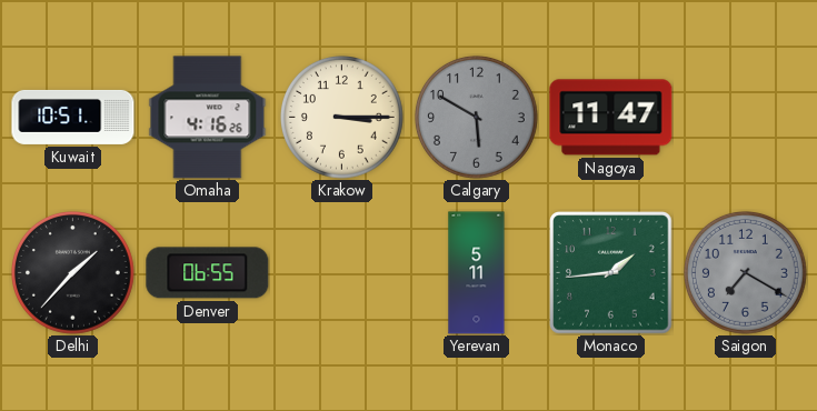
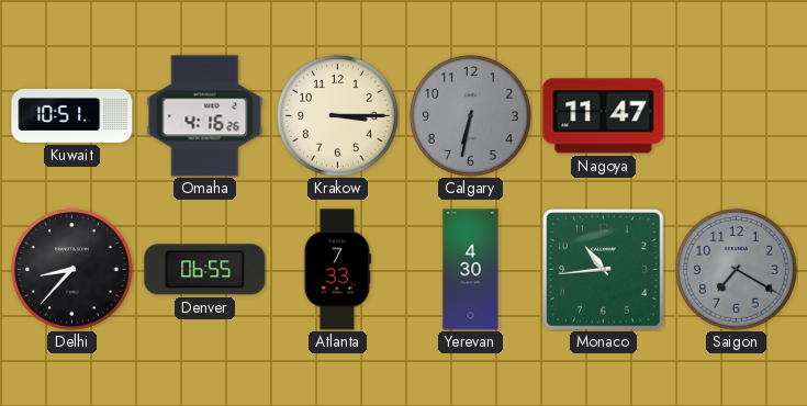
Calgary: 5:50 -> 6:32 (470, 115)
Delhi: 1:37 -> 8:37 (71, 269)
Atlanta: none -> 7:33 (338, 270)
Yerevan: 5:11 -> 4:30 (471, 270)
Monaco: 1:44 -> 10:44 (604, 270)
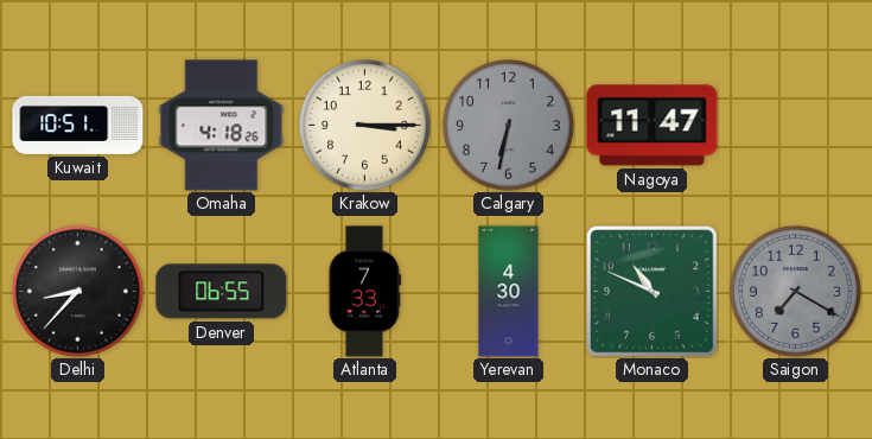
Omaha: 4:16 -> 4:18 (222, 126)
Monaco: 10:44 -> 10:49 (653, 292)
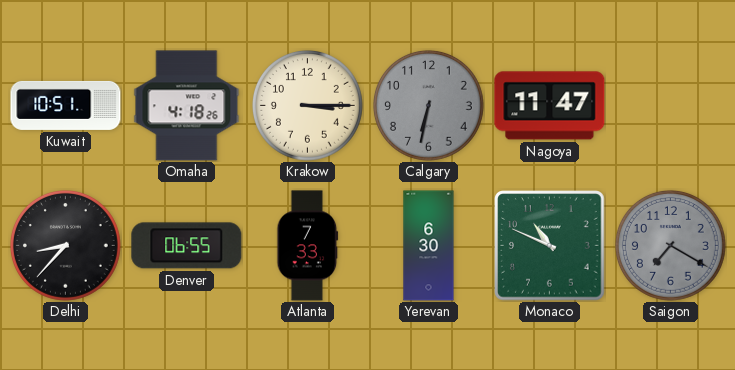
Yerevan: 4:30 -> 6:30 (429, 246)
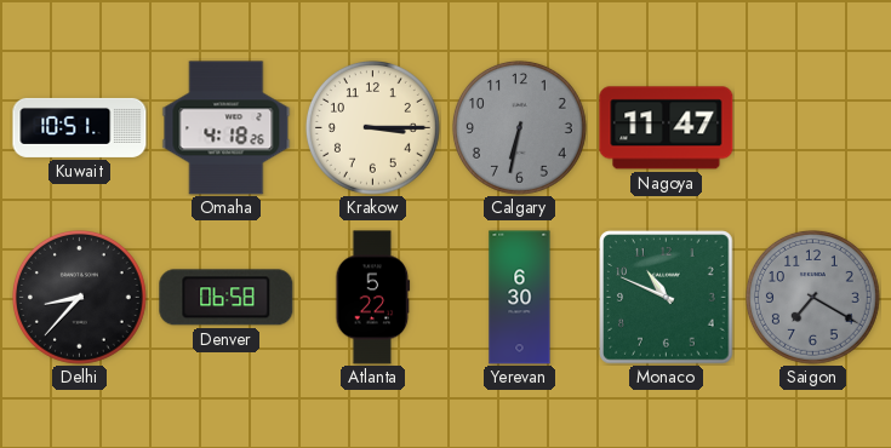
Denver: 06:55 -> 06:58 (227, 298)
Atlanta: 7:33 -> 5:22 (373, 298)
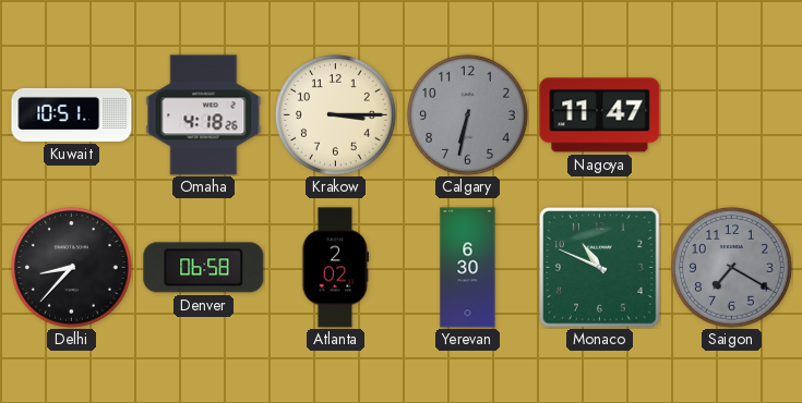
Atlanta: 5:22 -> 2:02 (336, 268)
